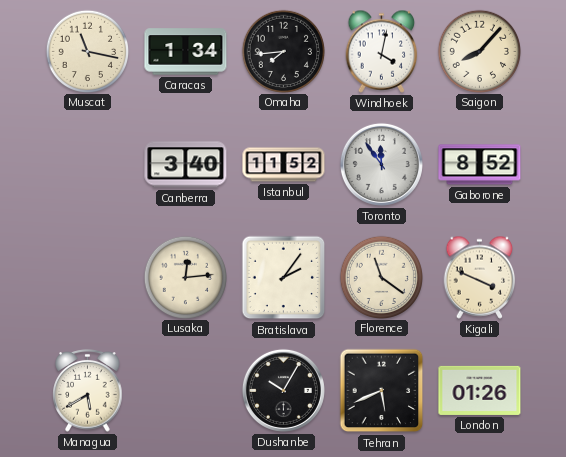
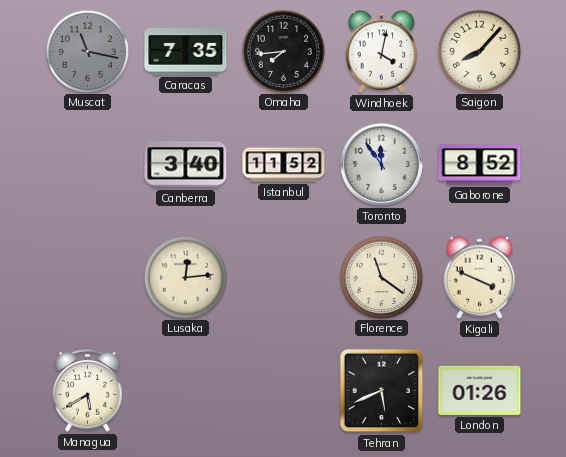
Muscat dial: cream -> grey (87, 51)
Caracas: 1:34 -> 7:35 (186, 52)
Bratislava: 2:06 -> none (284, 278)
Dushanbe: 10:05 -> none (283, 390)
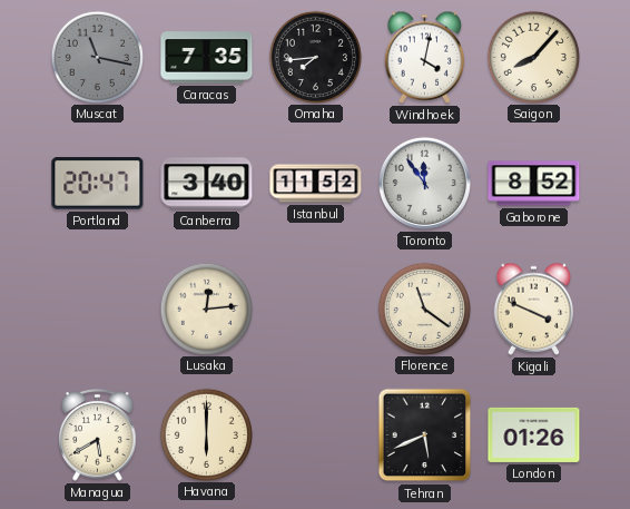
Portland: none -> 20:47 (98, 184)
Havana: none -> 6:00 (206, 434)
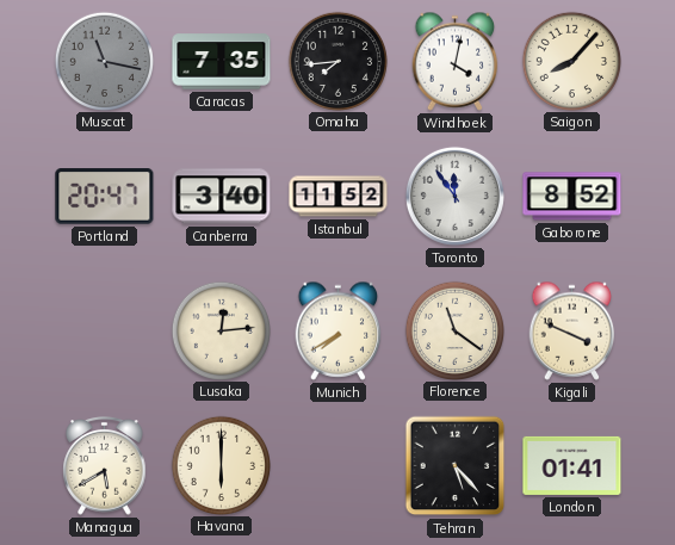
Munich: none -> 7:40 (339, 330)
Tehran: 5:41 -> 5:23 (456, 466)
London: 01:26 -> 01:41 (572, 465)
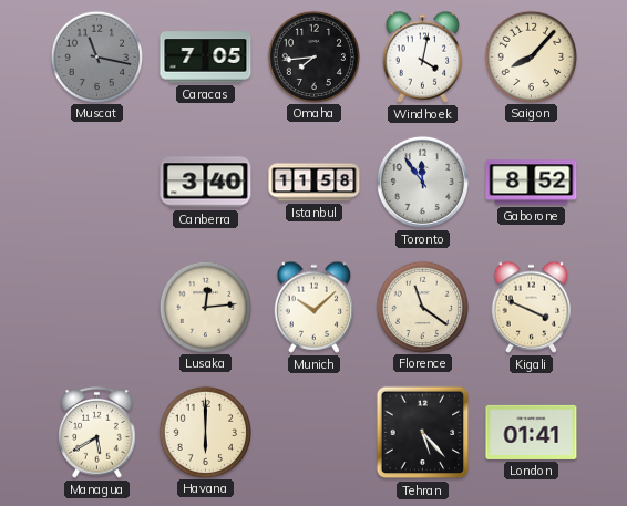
Caracas: 7:35 -> 7:05 (206, 58)
Portland: 20:47 -> none (105, 197)
Istanbul: 11:52 -> 11:58 (315, 183)
Munich: 7:40 -> 10:08 (315, 307)
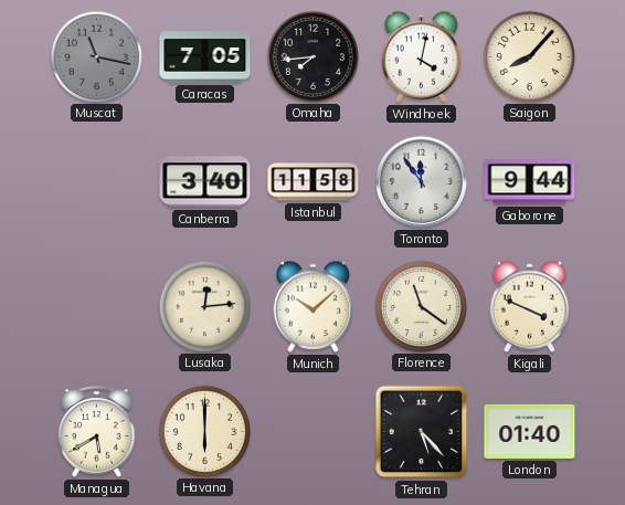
Gaborone: 8:52 -> 9:44 (530, 182)
London: 01:41 -> 01:40 (530, 431)
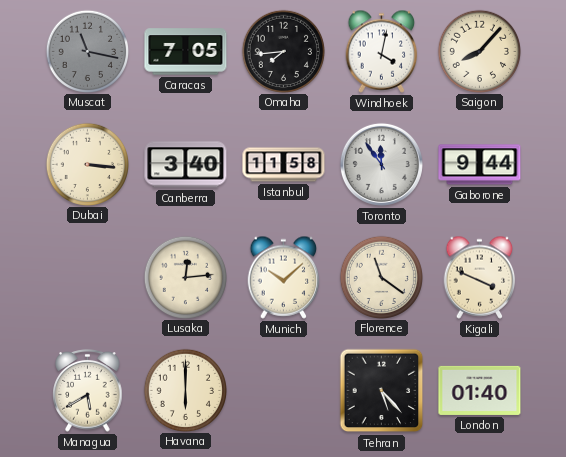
Dubai: none -> 3:16 (87, 164)
